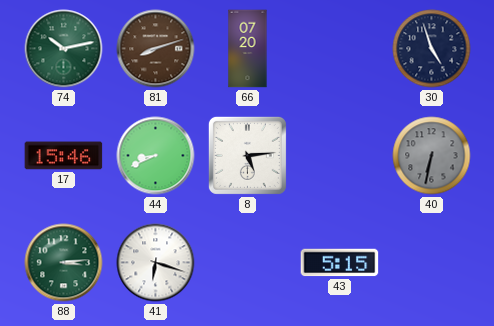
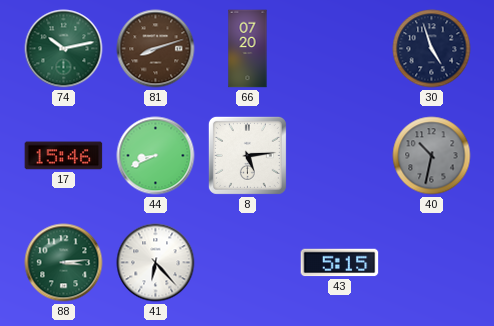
40: 6:32 -> 10:32 (432, 156)
41: 6:18 -> 6:23 (156, 263)
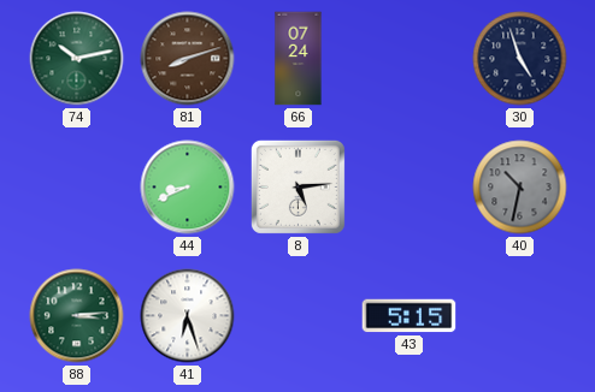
66: 07:20 -> 07:24 (299, 59)
17: 15:46 -> none (64, 156)
41: 6:23 -> 6:27 (188, 316)
